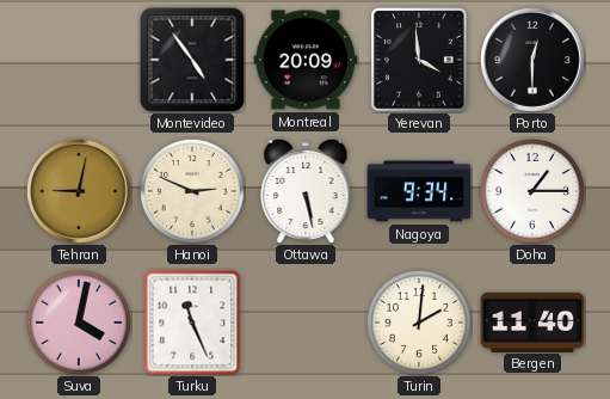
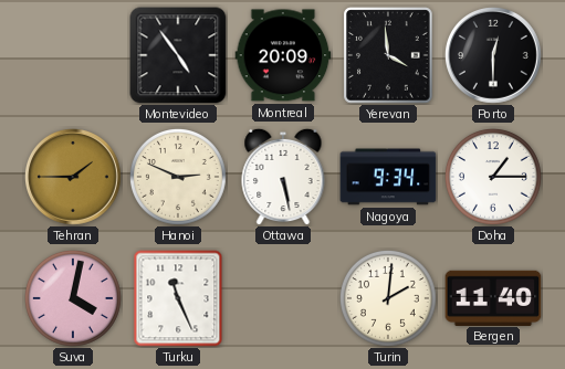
Tehran: 9:02 -> 1:45 (74, 178)
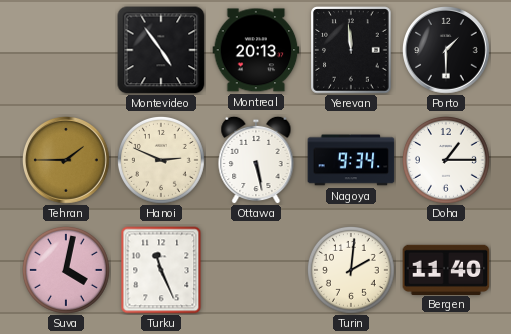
Montreal: 20:09 -> 20:13 (256, 50)
Yerevan: 3:59 -> 11:59 (351, 50)
Porto: 12:30 -> 1:30 (447, 51)
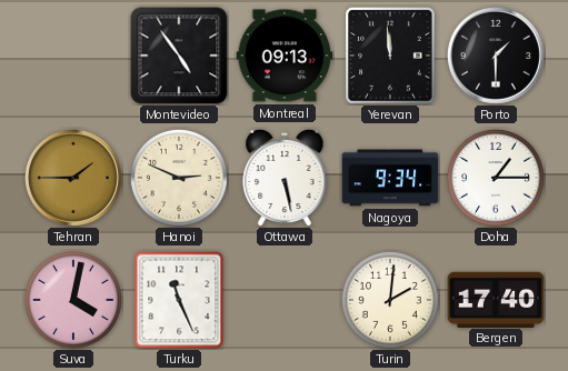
Montreal: 20:13 -> 09:13 (285, 56)
Bergen: 11:40 -> 17:40 (496, 299)
